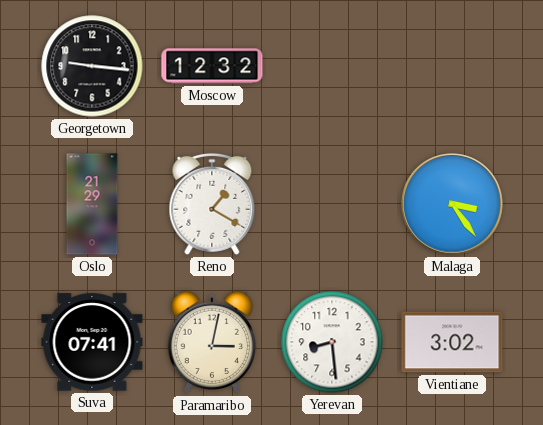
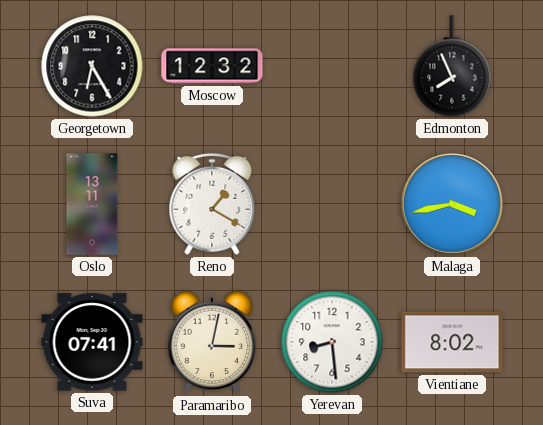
Georgetown: 9:16 -> 6:25 (92, 66)
Edmonton: none -> 7:56 (452, 66)
Oslo: 21:29 -> 13:11 (92, 204)
Malaga: 3:24 -> 3:43 (452, 204)
Vientiane: 3:02 -> 8:02 (452, 342)
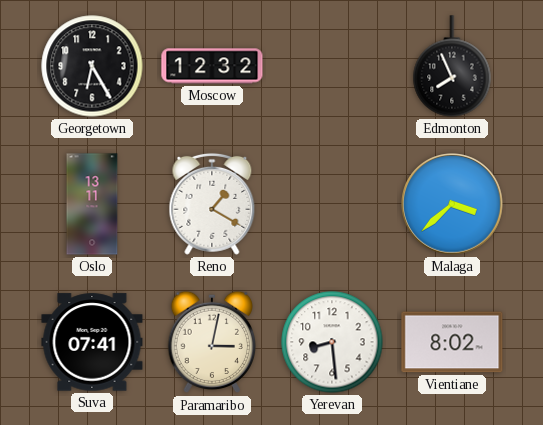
Malaga: 3:43 -> 3:38 (452, 204)
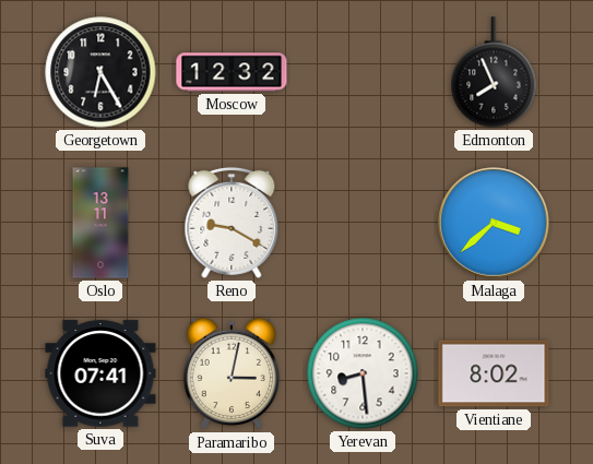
Reno: 1:20 -> 9:20 (232, 223)
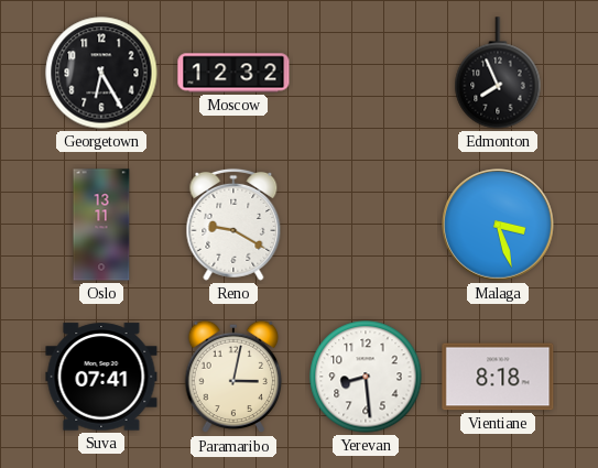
Malaga: 3:38 -> 3:27 (498, 225)
Vientiane: 8:02 -> 8:18 (498, 377)
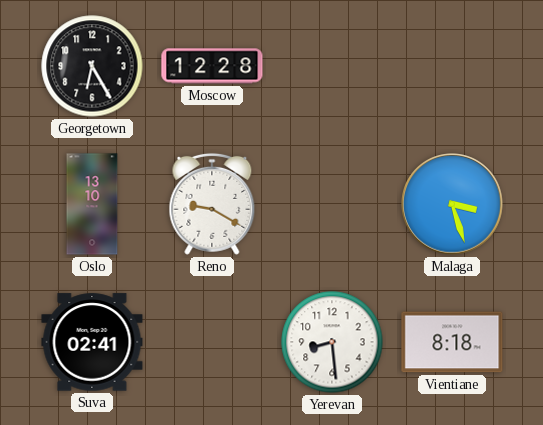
Moscow: 12:32 -> 12:28 (212, 66)
Edmonton: 7:56 -> none (498, 73)
Oslo: 13:11 -> 13:10 (92, 204)
Suva: 07:41 -> 02:41 (92, 342)
Paramaribo: 3:02 -> none (233, 377)
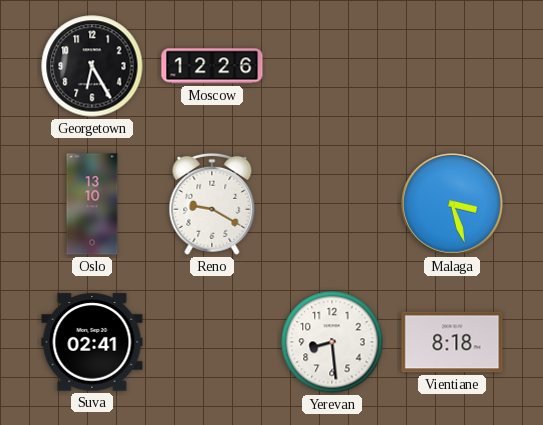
Moscow: 12:28 -> 12:26 (212, 66)
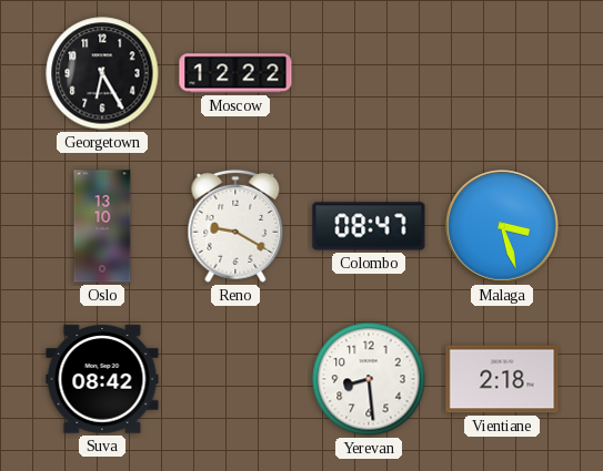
Moscow: 12:26 -> 12:22 (235, 73)
Colombo: none -> 08:47 (369, 226)
Suva: 02:41 -> 08:42 (102, 379)
Vientiane: 8:18 -> 2:18 (502, 379)
